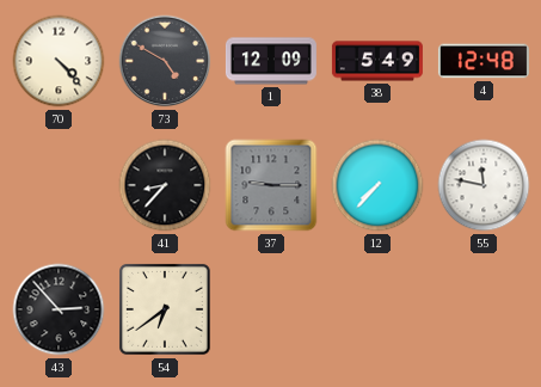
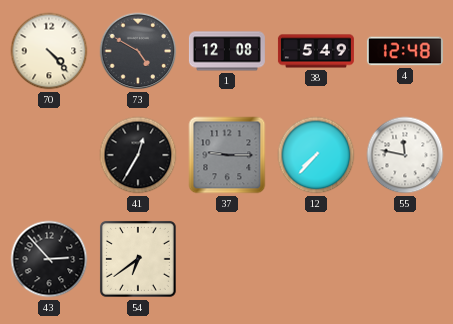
1: 12:09 -> 12:08 (227, 51)
41: 8:37 -> 12:35 (138, 155)
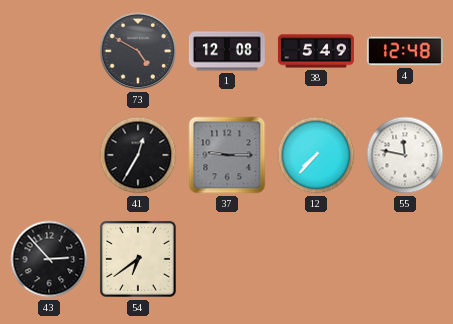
70: 4:23 -> none (49, 51)
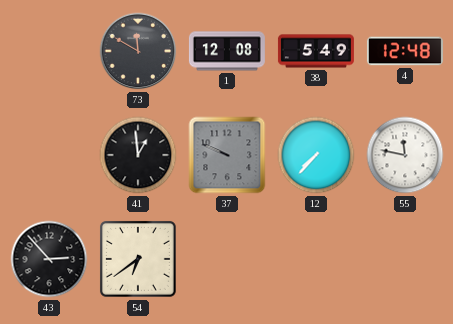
73: 4:50 -> 11:50 (138, 51)
41: 12:35 -> 12:59 (138, 155)
37: 9:15 -> 9:49 (227, 155)
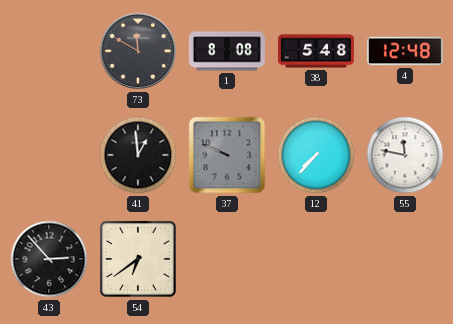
1: 12:08 -> 8:08 (227, 51)
38: 5:49 -> 5:48 (316, 51)
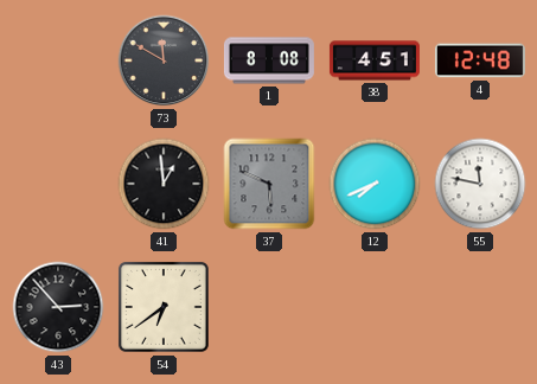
38: 5:48 -> 4:51 (375, 60)
37: 9:49 -> 5:49 (269, 184)
12: 7:37 -> 7:41 (375, 184)
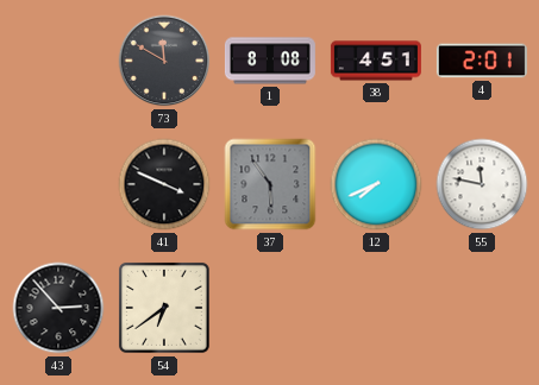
4: 12:48 -> 2:01 (482, 61)
41: 12:59 -> 3:49 (164, 184)
37: 5:49 -> 5:54 (270, 184)
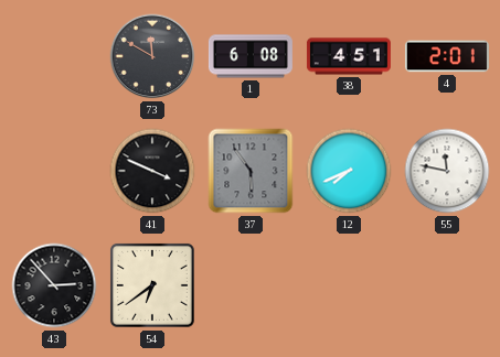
1: 8:08 -> 6:08 (251, 56)
